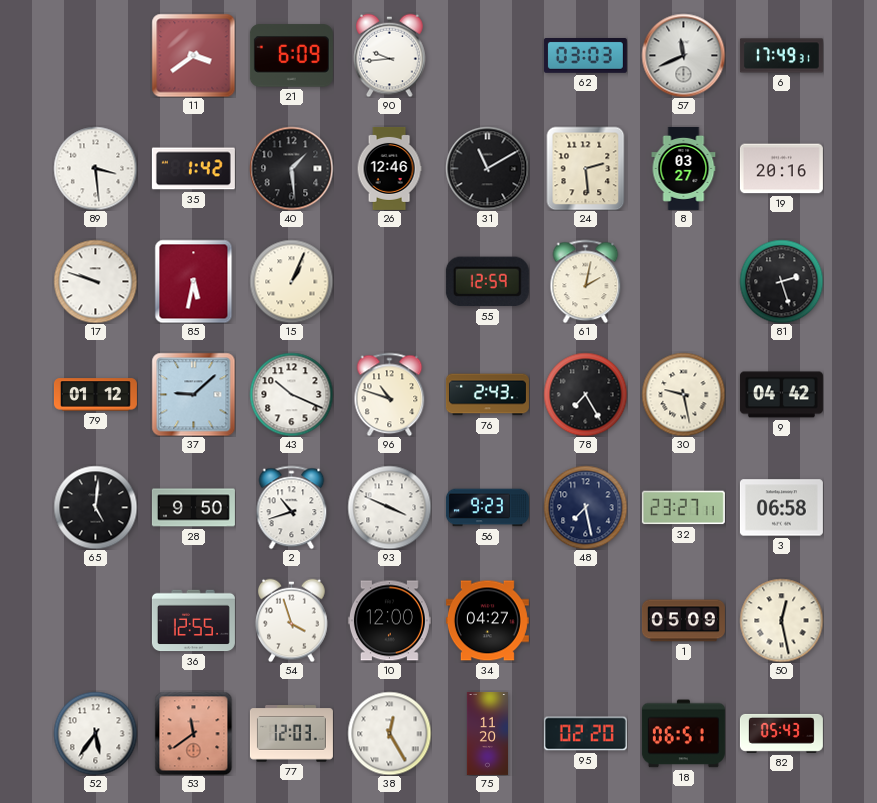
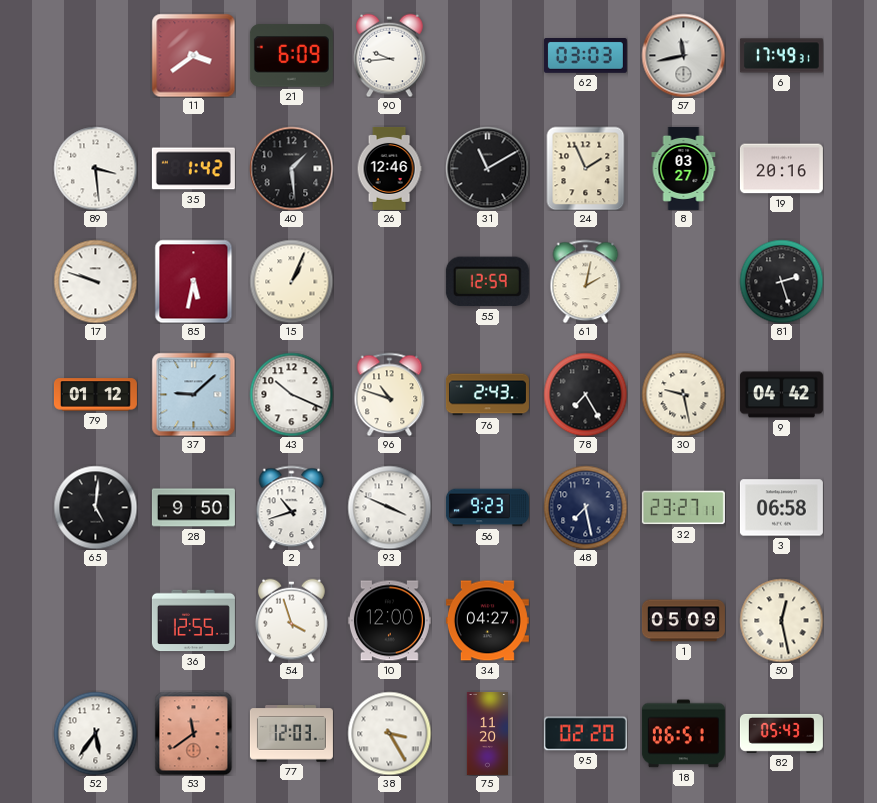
57: 11:41 -> 11:43 (683, 55)
24: 2:29 -> 1:56 (586, 168)
38: 12:25 -> 3:25 (389, 733)
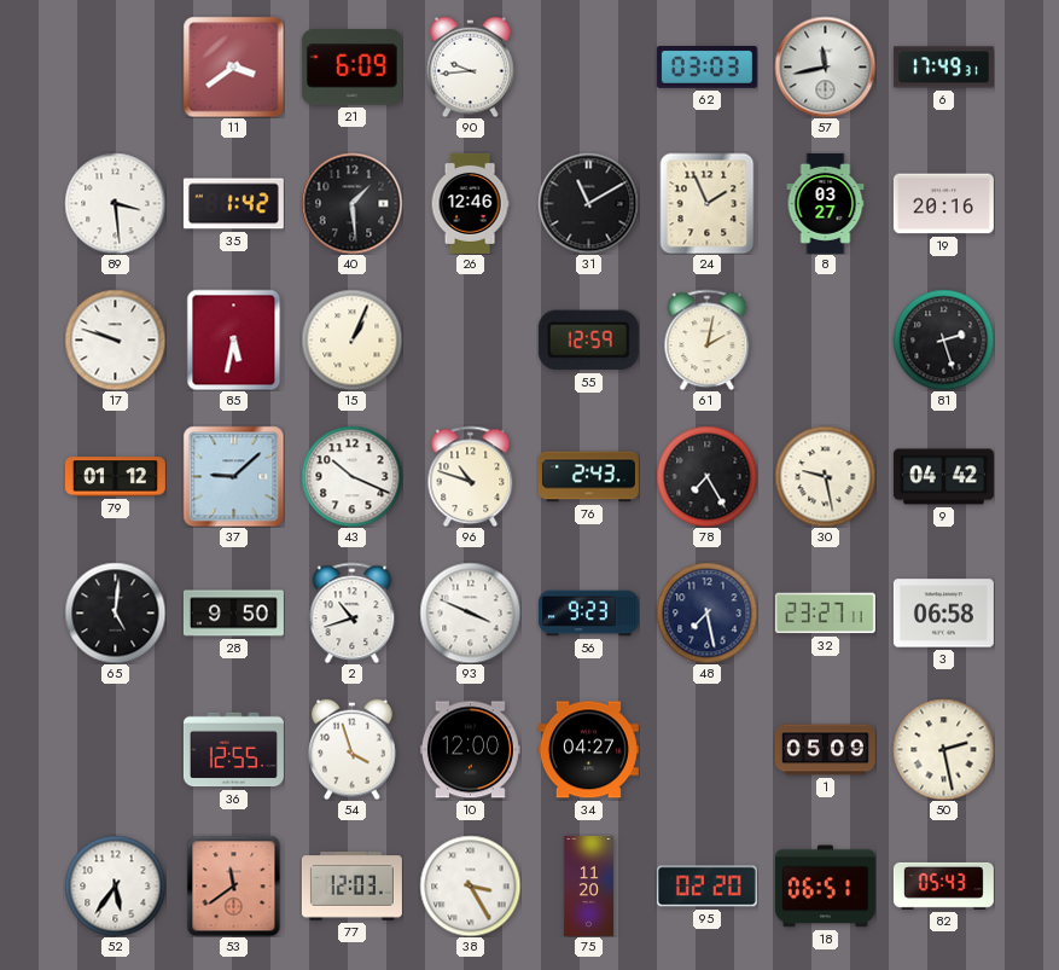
50: 12:28 -> 2:28 (943, 749)
